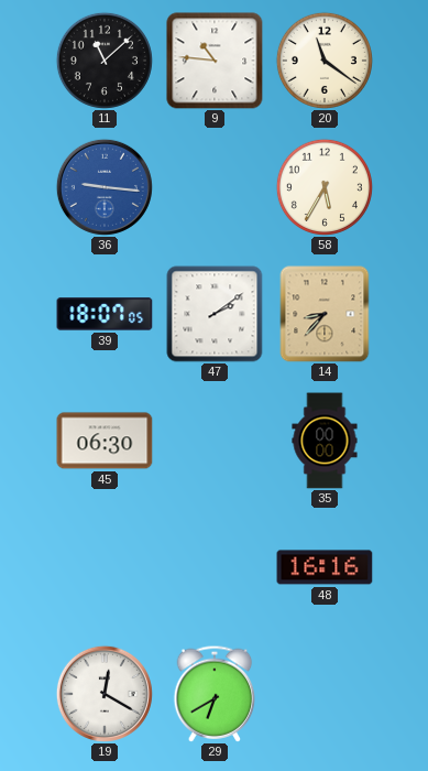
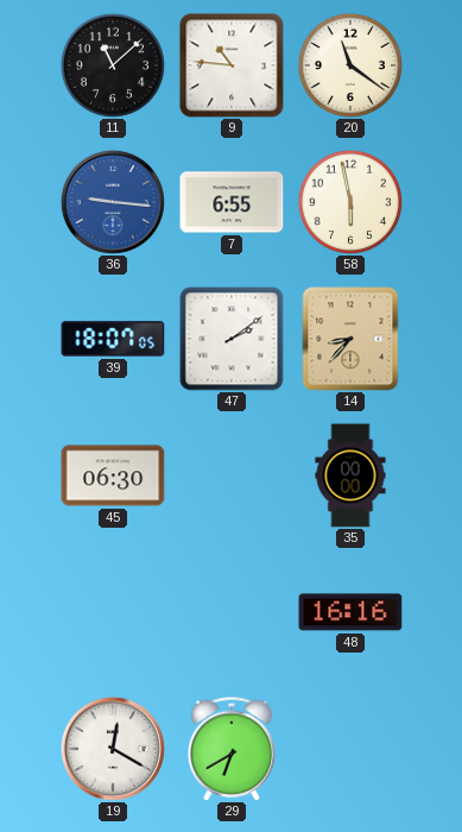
7: none -> 6:55 (232, 202)
58: 5:35 -> 5:58 (350, 202)
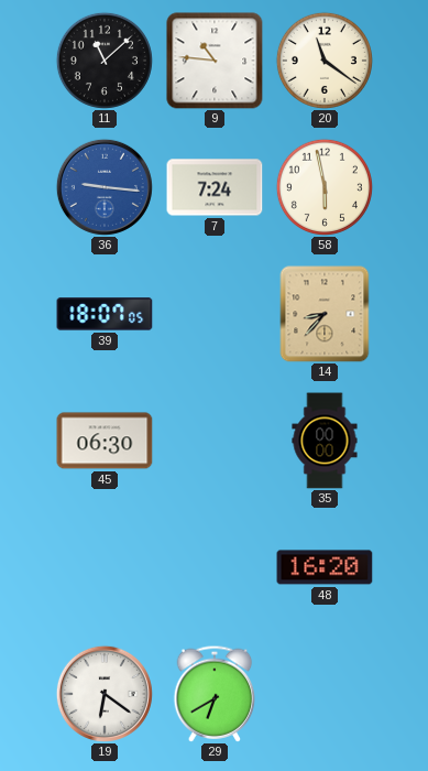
7: 6:55 -> 7:24 (215, 187)
47: 2:09 -> none (232, 339)
48: 16:16 -> 16:20 (325, 567)
19: 12:20 -> 6:21 (105, 694)
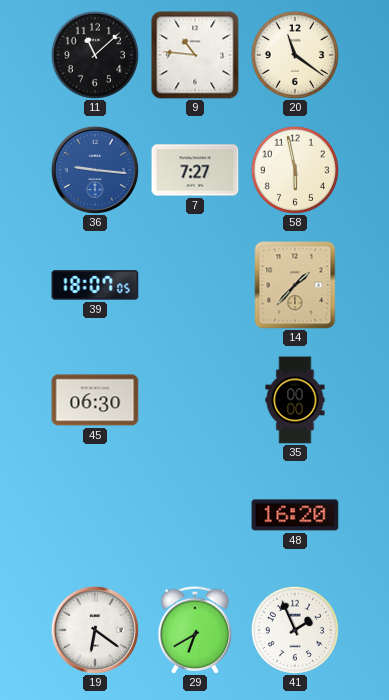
7: 7:24 -> 7:27 (195, 170)
14: 8:37 -> 1:37 (295, 285)
41: none -> 1:56 (295, 630)
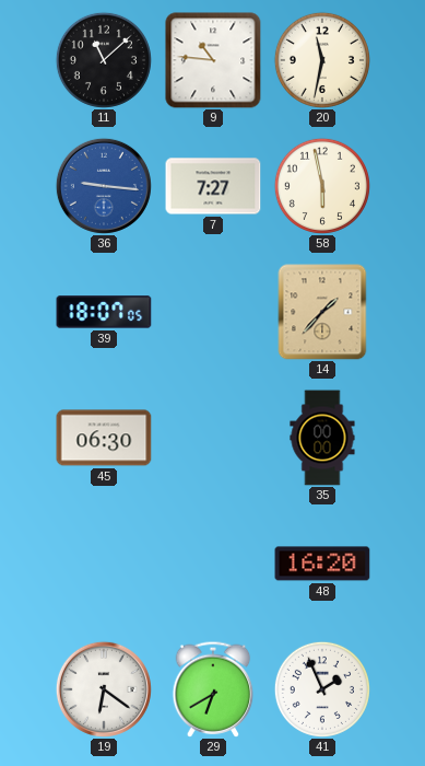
20: 11:21 -> 11:32 (322, 60)
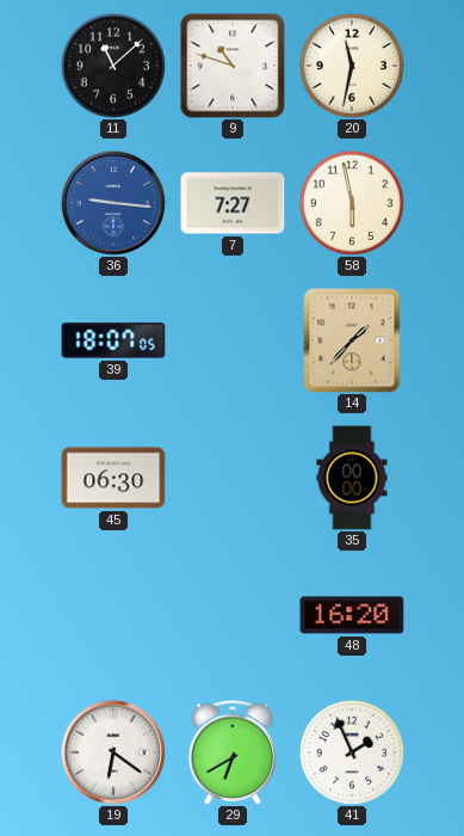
9: 10:46 -> 10:48 (233, 66)
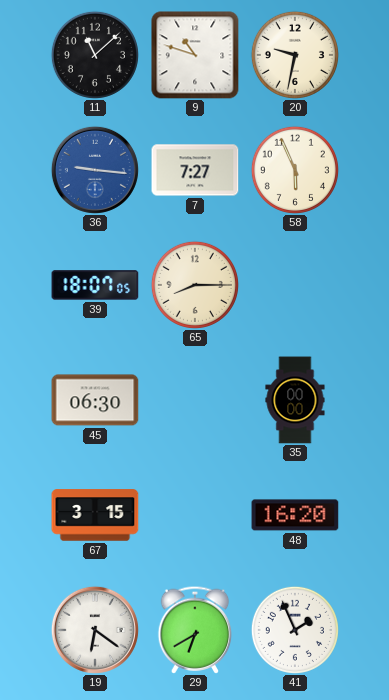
20: 11:32 -> 9:32 (295, 55)
58: 5:58 -> 5:56 (295, 170)
65: none -> 8:15 (195, 285)
14: 1:37 -> none (352, 340)
67: none -> 3:15 (95, 515)
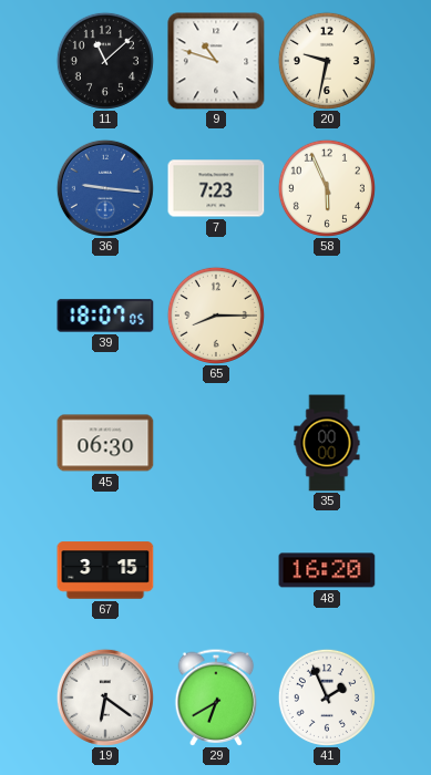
7: 7:27 -> 7:23 (216, 188)
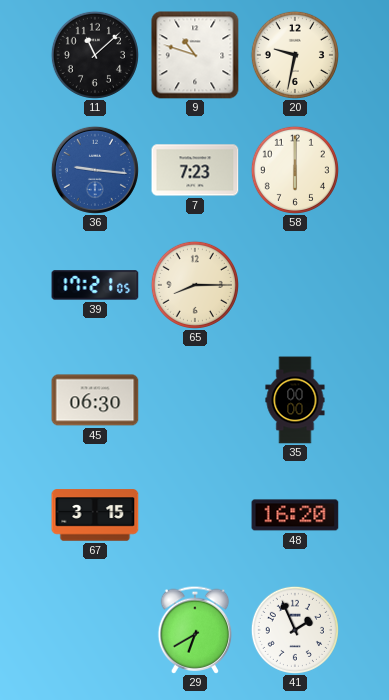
58: 5:56 -> 6:00 (295, 170)
39: 18:07 -> 17:21 (95, 285)
19: 6:21 -> none (105, 697)
